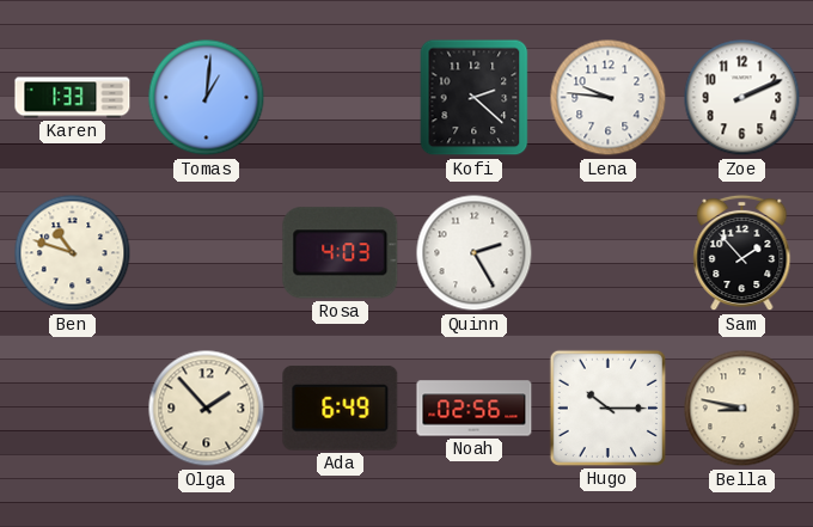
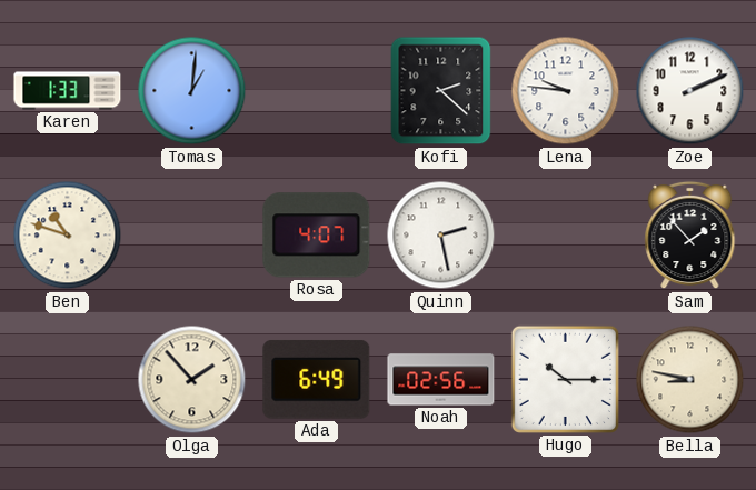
Rosa: 4:03 -> 4:07 (317, 236)
Quinn: 2:25 -> 2:28 (441, 236)
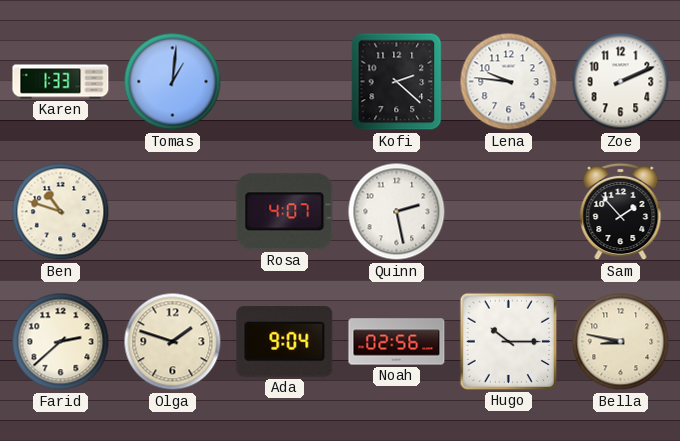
Farid: none -> 2:38 (61, 342)
Olga: 1:53 -> 1:48 (173, 342)
Ada: 6:49 -> 9:04 (285, 342)
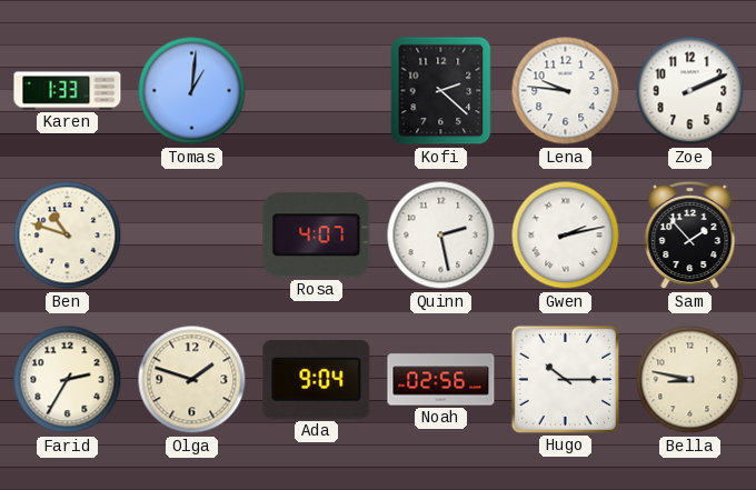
Gwen: none -> 2:13 (566, 236)
Farid: 2:38 -> 2:35 (68, 380)
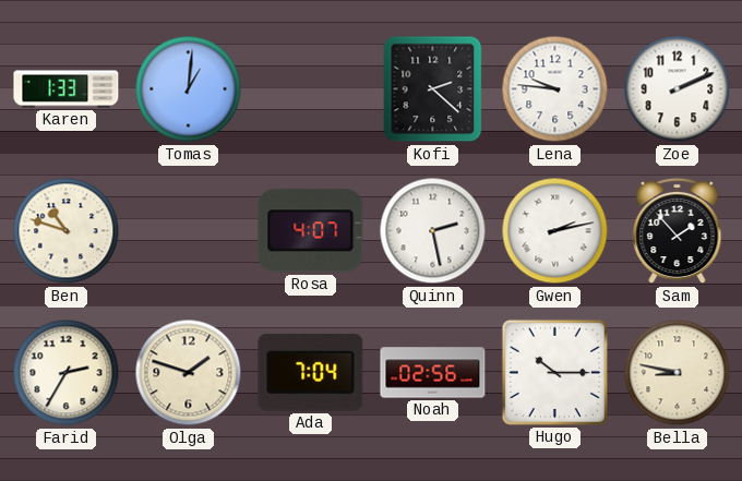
Ada: 9:04 -> 7:04 (311, 373)
